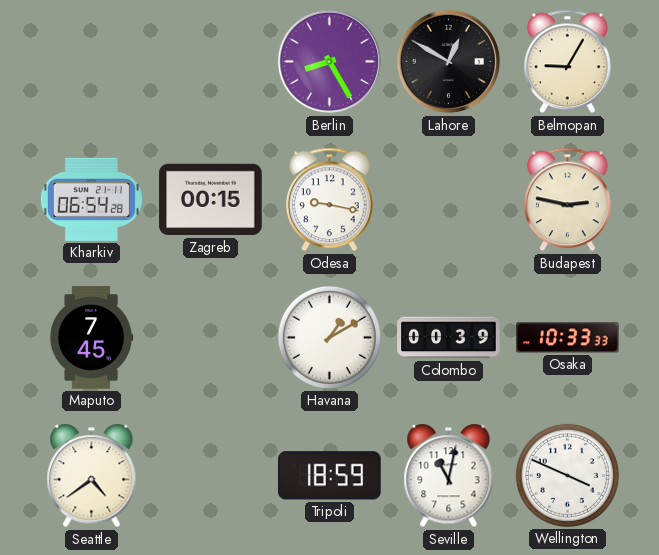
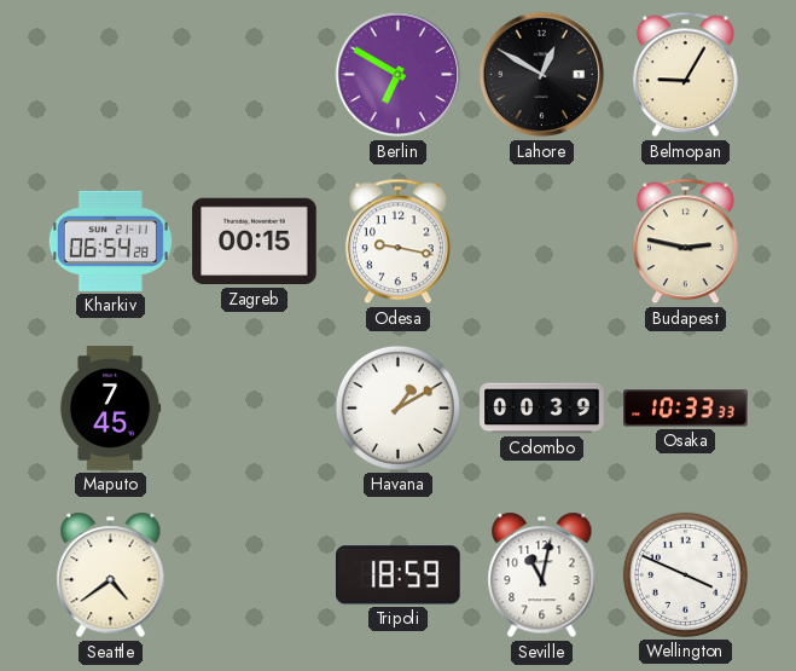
Berlin: 8:25 -> 6:50 (399, 75)
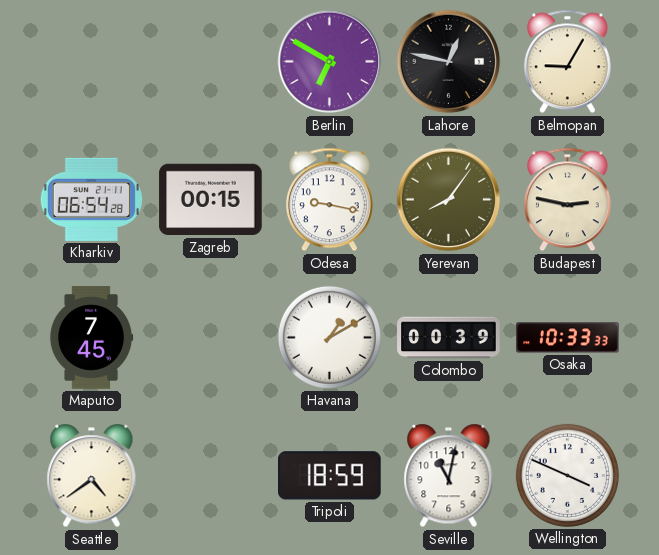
Lahore: 12:50 -> 12:47 (449, 62)
Yerevan: none -> 8:06 (449, 200)
